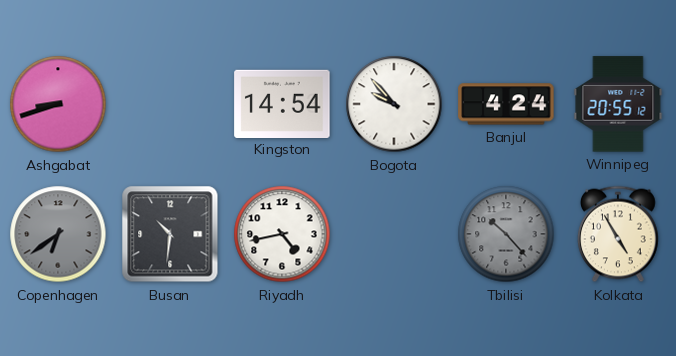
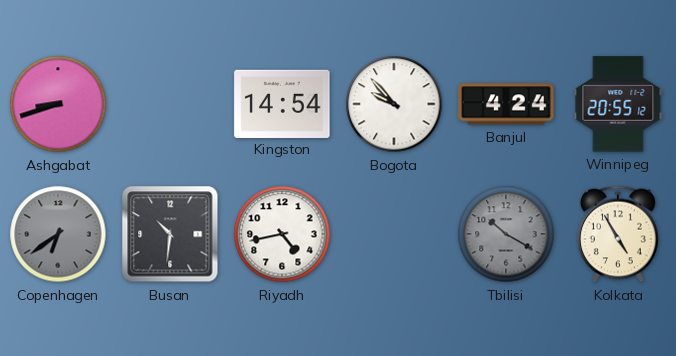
Tbilisi: 10:23 -> 10:20 (506, 234)
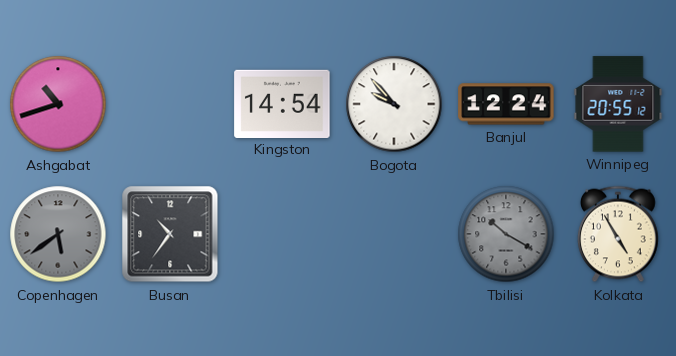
Ashgabat: 8:42 -> 10:42 (58, 104)
Banjul: 4:24 -> 12:24 (506, 104)
Copenhagen: 6:39 -> 5:39 (58, 234)
Busan: 10:31 -> 10:36 (170, 234)
Riyadh: 4:43 -> none (282, 234)
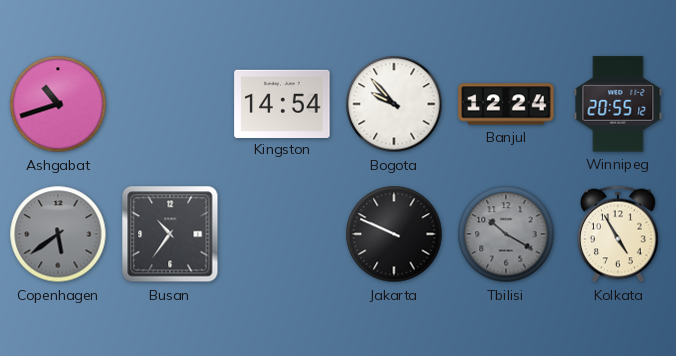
Jakarta: none -> 9:49 (394, 234)
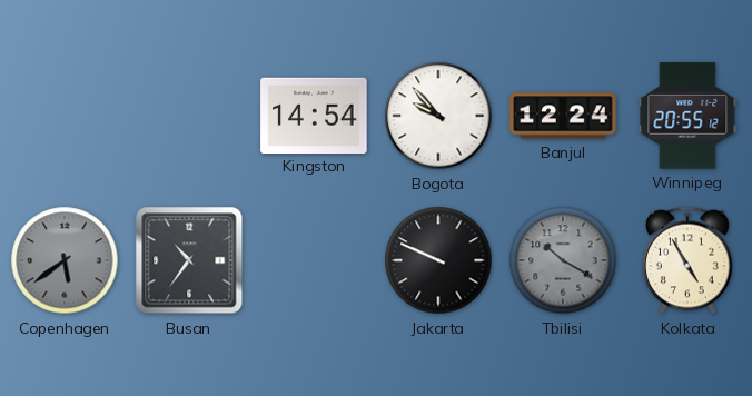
Ashgabat: 10:42 -> none (58, 104)
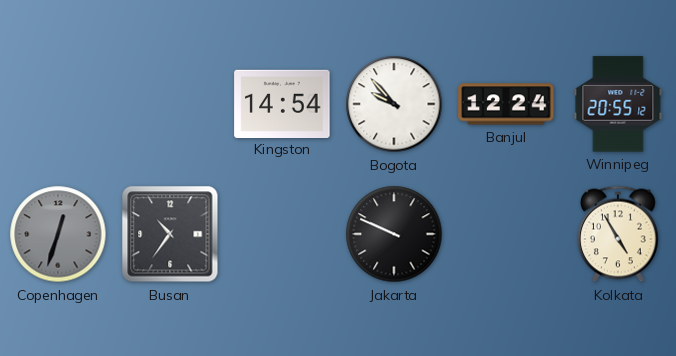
Copenhagen: 5:39 -> 12:33 (58, 234)
Tbilisi: 10:20 -> none (563, 260)
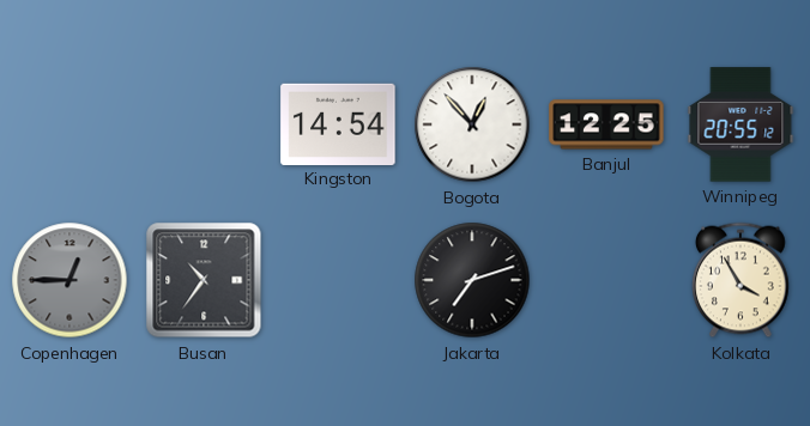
Bogota: 9:53 -> 12:53 (472, 124)
Banjul: 12:24 -> 12:25 (606, 124)
Copenhagen: 12:33 -> 12:45 (69, 280)
Jakarta: 9:49 -> 7:12 (472, 280)
Kolkata: 4:55 -> 3:55 (742, 280)
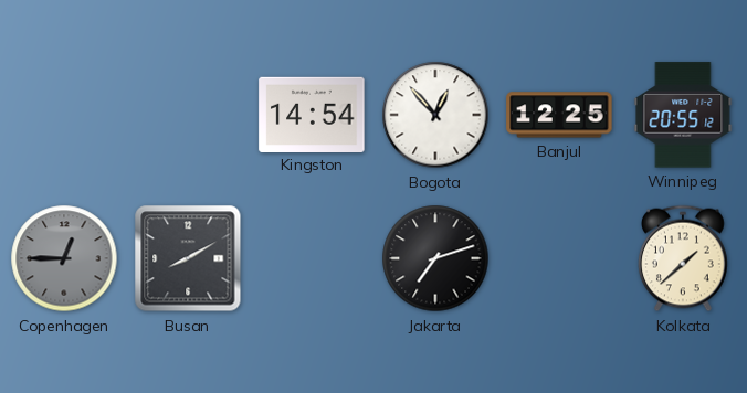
Busan: 10:36 -> 8:10 (188, 258)
Kolkata: 3:55 -> 1:38 (684, 258)
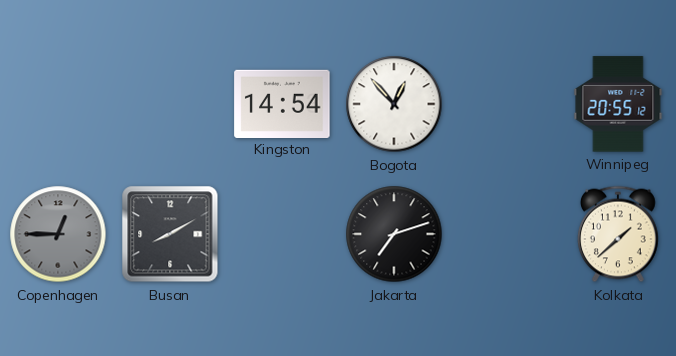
Banjul: 12:25 -> none (559, 115)
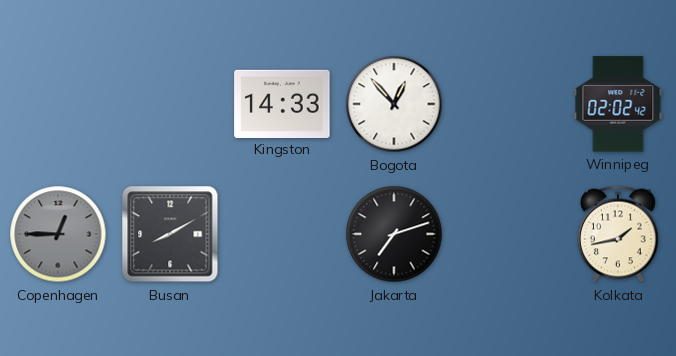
Kingston: 14:54 -> 14:33 (282, 103)
Winnipeg: 20:55 -> 02:02 (618, 104)
Kolkata: 1:38 -> 1:43 (619, 234)
